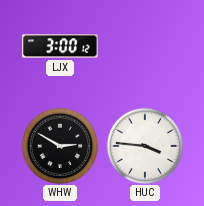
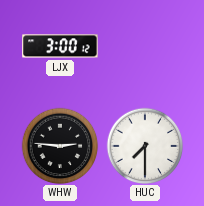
WHW: 2:50 -> 2:46 (60, 146)
HUC: 3:46 -> 7:30 (145, 146)
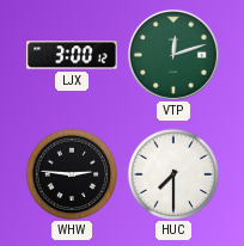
VTP: none -> 12:12 (173, 55)
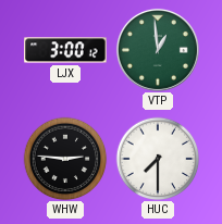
VTP: 12:12 -> 12:59 (158, 50)
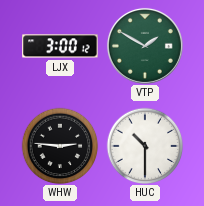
VTP: 12:59 -> 1:50 (145, 46)
HUC: 7:30 -> 10:30 (145, 146)
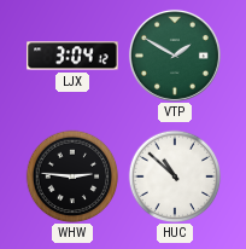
LJX: 3:00 -> 3:04 (72, 56)
HUC: 10:30 -> 10:52 (175, 176)
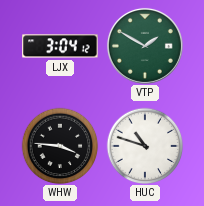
WHW: 2:46 -> 3:46 (60, 146)
HUC: 10:52 -> 10:48 (145, 146)
